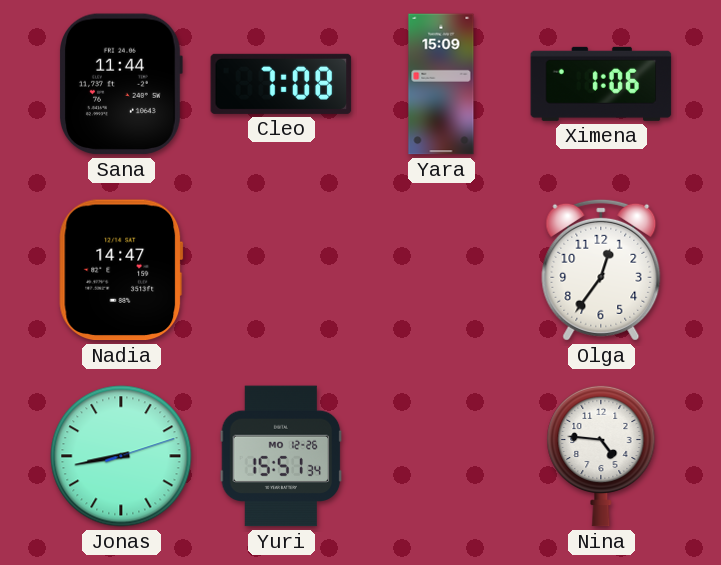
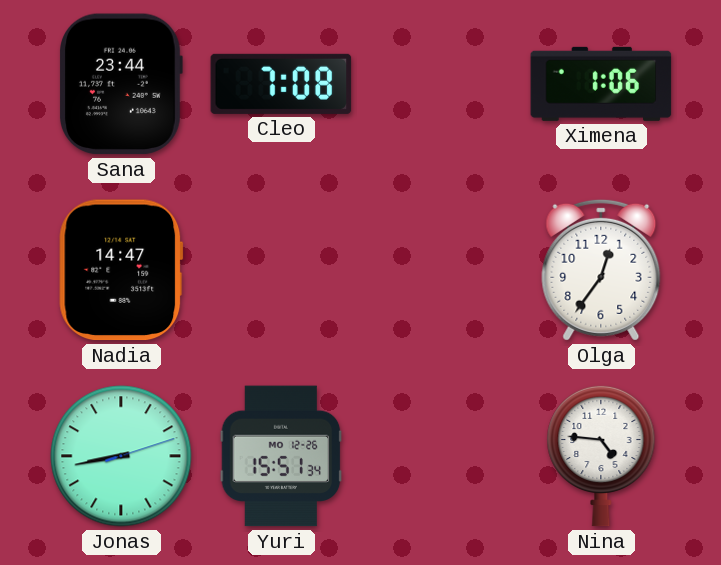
Sana: 11:44 -> 23:44 (121, 84)
Yara: 15:09 -> none (441, 84)
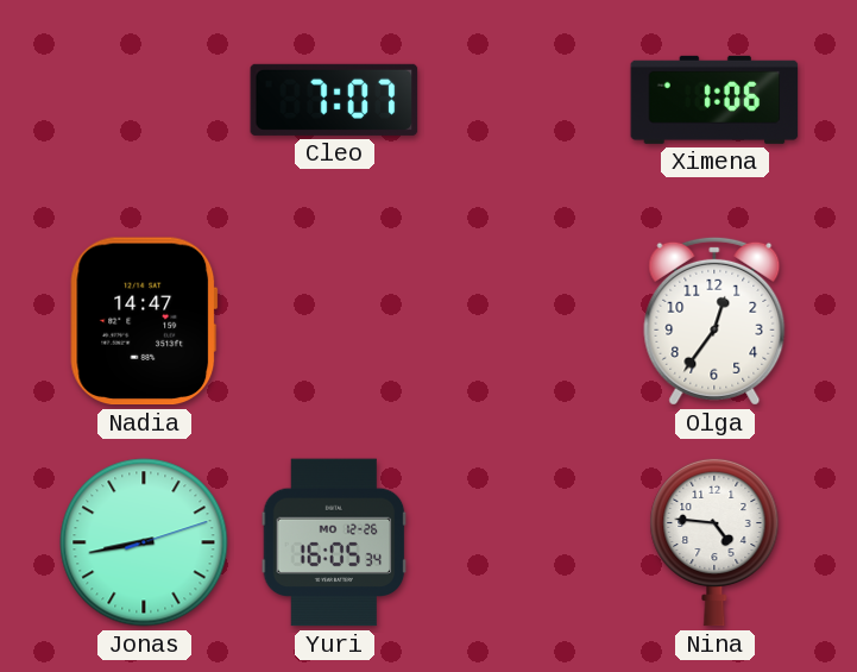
Sana: 23:44 -> none (121, 84)
Cleo: 7:08 -> 7:07 (334, 100)
Yuri: 15:51 -> 16:05 (334, 542)
